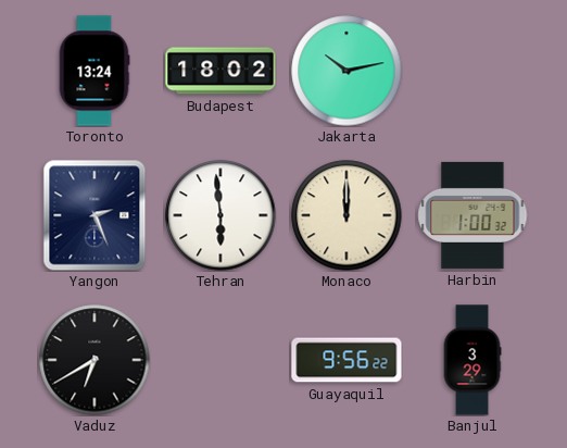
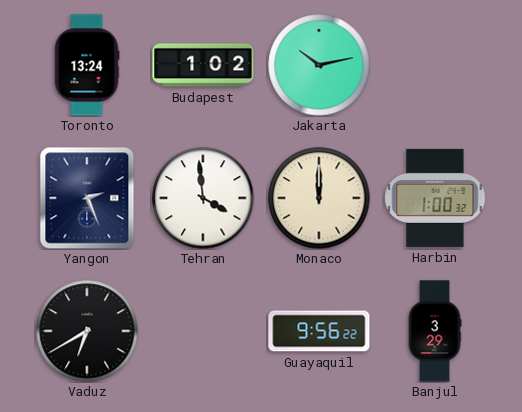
Budapest: 18:02 -> 1:02 (203, 65)
Tehran: 5:59 -> 3:59 (203, 198)
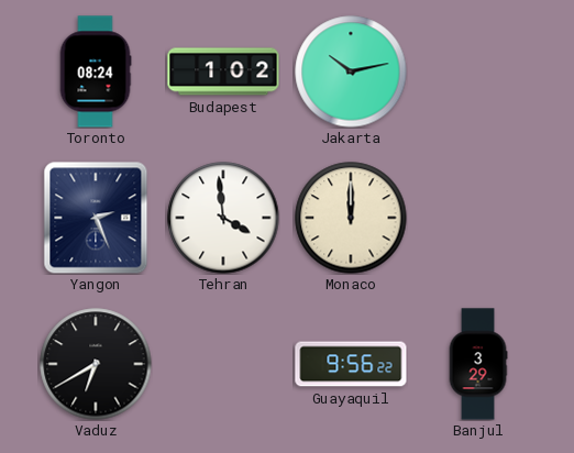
Toronto: 13:24 -> 08:24 (96, 71)
Harbin: 1:00 -> none (435, 198)
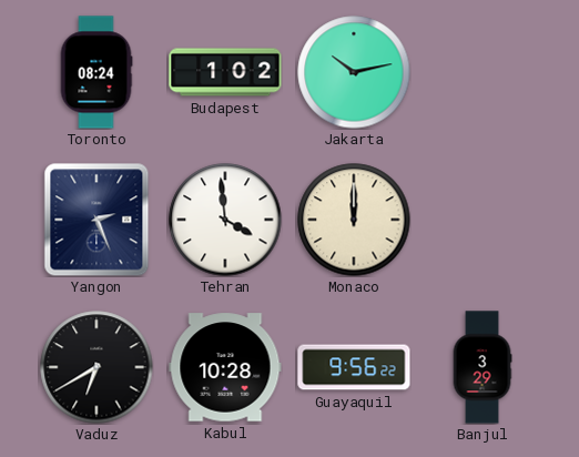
Kabul: none -> 10:28 (225, 367)
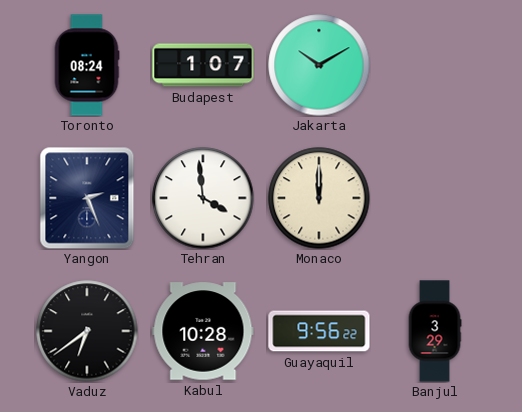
Budapest: 1:02 -> 1:07 (203, 65)
Jakarta: 10:13 -> 10:10 (319, 65)
Vaduz: 6:40 -> 6:39 (87, 331)
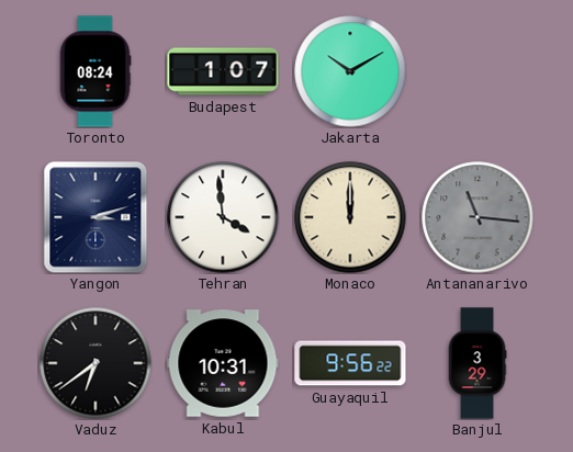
Yangon: 2:26 -> 3:12 (95, 217)
Antananarivo: none -> 11:16 (477, 217)
Kabul: 10:28 -> 10:31 (223, 363)
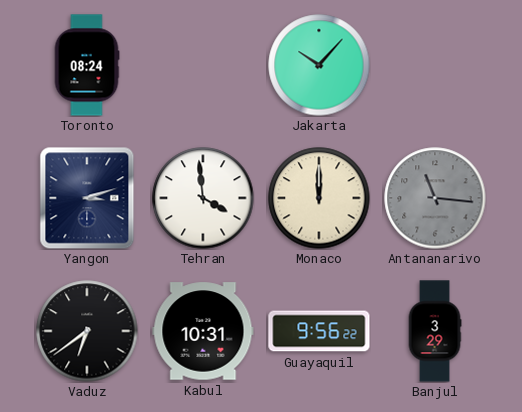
Budapest: 1:07 -> none (223, 71)
Jakarta: 10:10 -> 10:07 (319, 65)
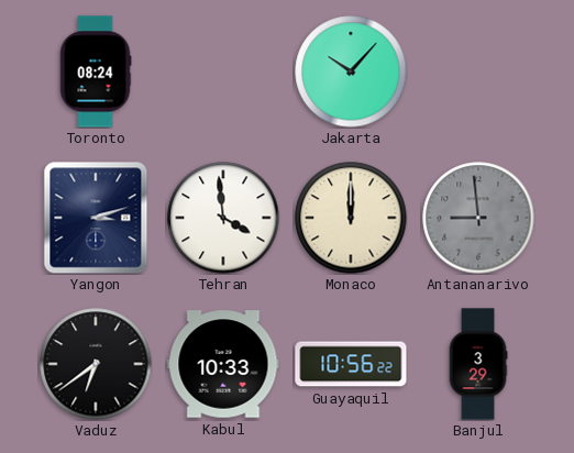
Antananarivo: 11:16 -> 8:59 (478, 218)
Kabul: 10:31 -> 10:33 (223, 364)
Guayaquil: 9:56 -> 10:56 (351, 364)
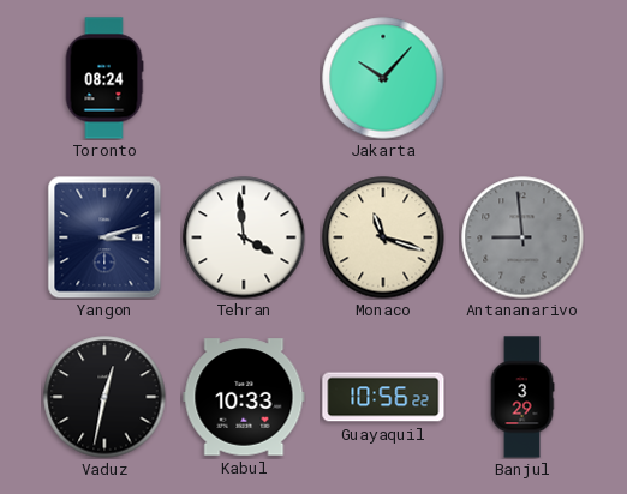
Monaco: 12:00 -> 11:18 (383, 237)
Vaduz: 6:39 -> 12:32 (104, 397)
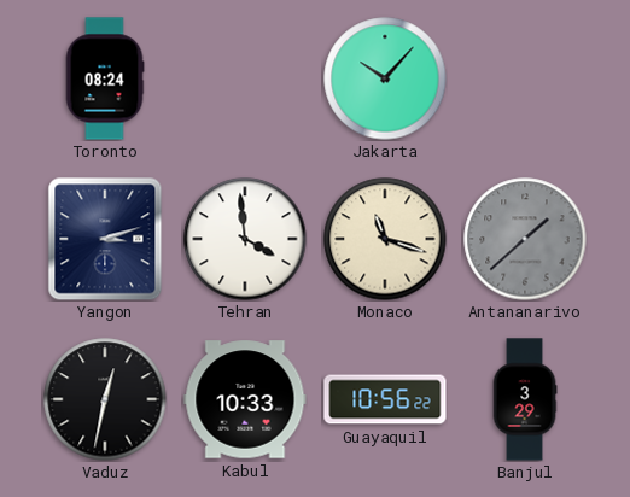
Antananarivo: 8:59 -> 1:38 (525, 239)
